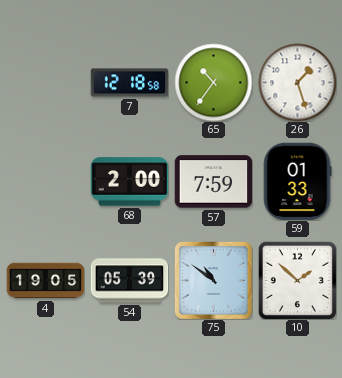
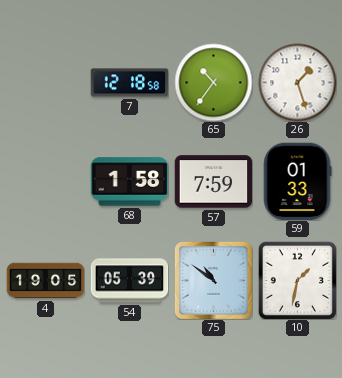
68: 2:00 -> 1:58 (129, 182)
10: 1:52 -> 1:32 (297, 280)
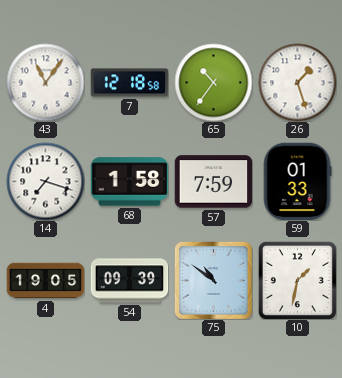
43: none -> 11:06 (45, 82)
14: none -> 7:18 (45, 181)
54: 05:39 -> 09:39 (129, 281)
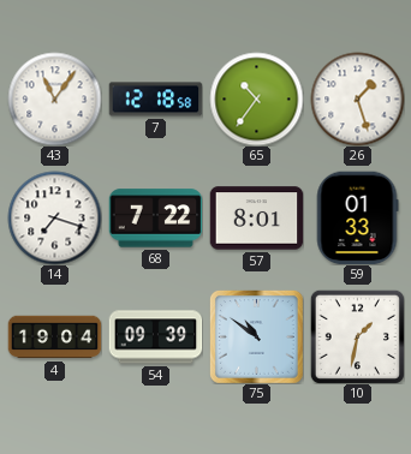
68: 1:58 -> 7:22 (155, 219)
57: 7:59 -> 8:01 (256, 219)
4: 19:05 -> 19:04 (54, 337)
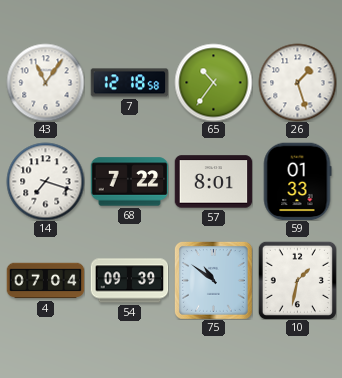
4: 19:04 -> 07:04 (45, 281)
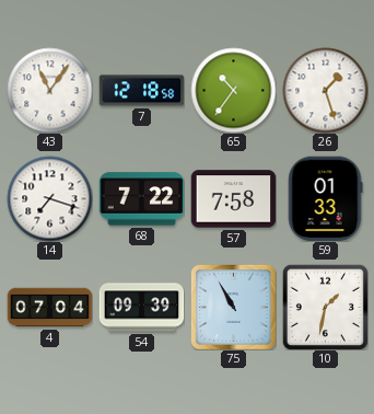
57: 8:01 -> 7:58 (233, 199)
75: 10:51 -> 10:55 (234, 308)
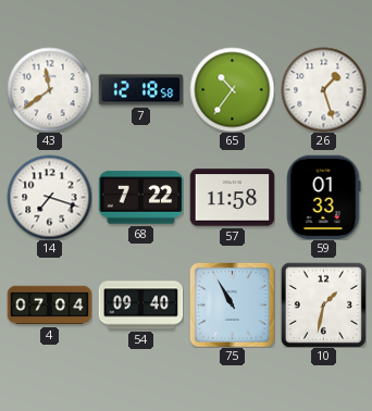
43: 11:06 -> 11:39 (49, 89)
57: 7:58 -> 11:58 (232, 198)
54: 09:39 -> 09:40 (140, 306)
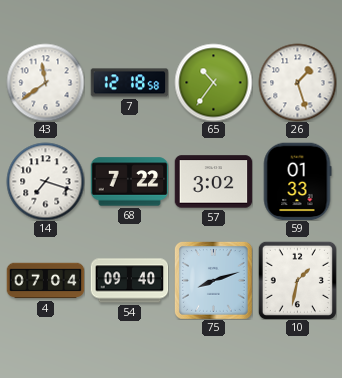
57: 11:58 -> 3:02 (213, 182)
75: 10:55 -> 8:12 (214, 281)
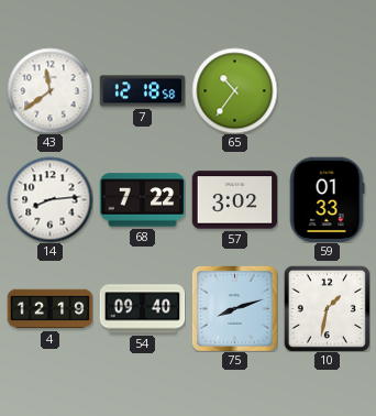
26: 1:27 -> none (297, 82)
14: 7:18 -> 8:14 (49, 199)
4: 07:04 -> 12:19 (49, 309)
